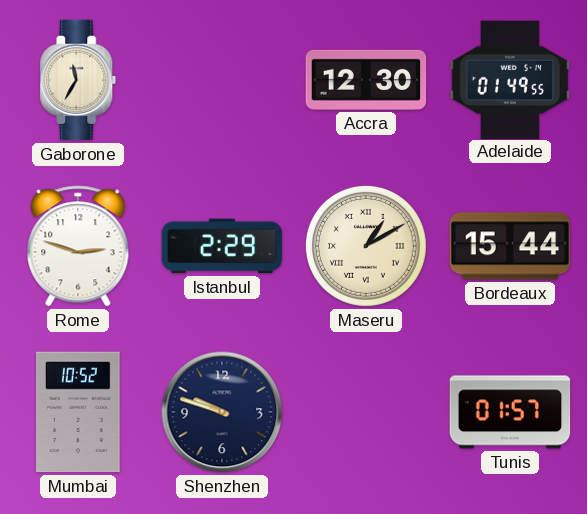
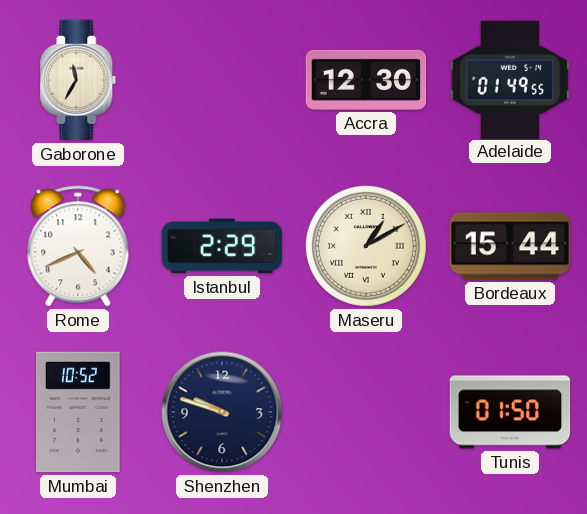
Rome: 2:48 -> 4:41 (78, 246)
Tunis: 01:57 -> 01:50 (510, 412)
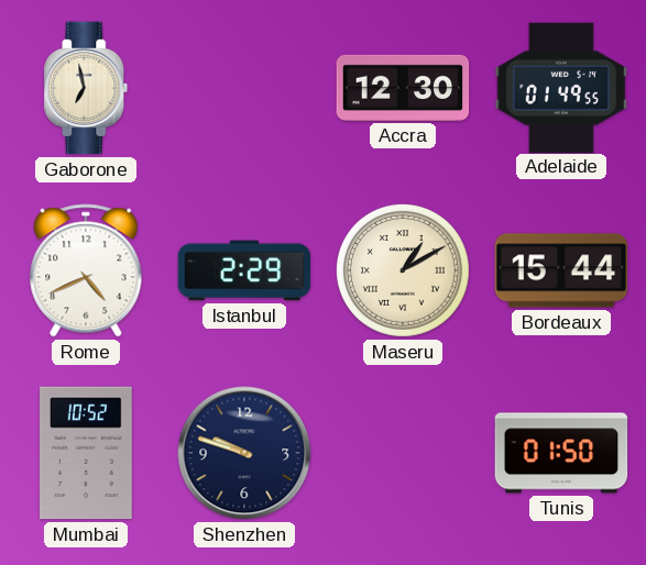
Gaborone: 11:35 -> 6:58 (86, 88)
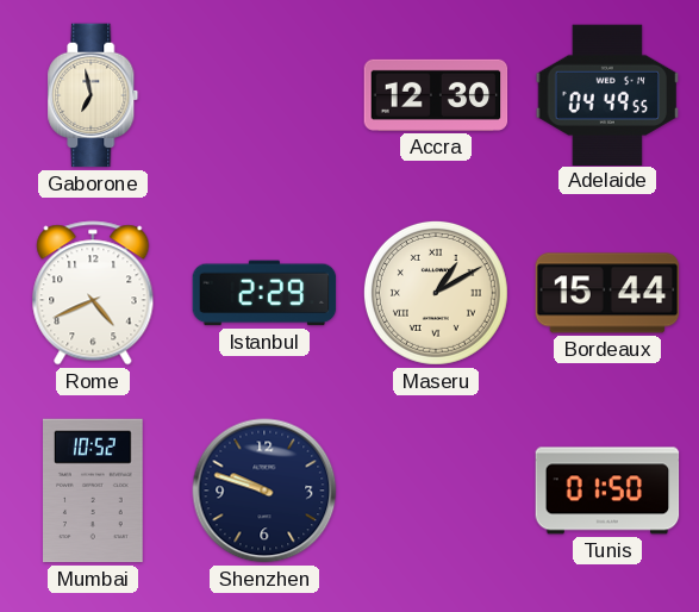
Adelaide: 01:49 -> 04:49 (607, 94)
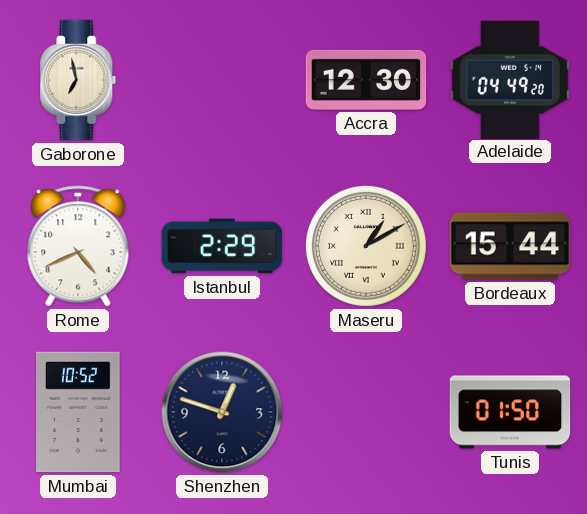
Adelaide: 04:49:55 -> 04:49:20 (510, 79)
Shenzhen: 9:48 -> 12:48 (222, 412)
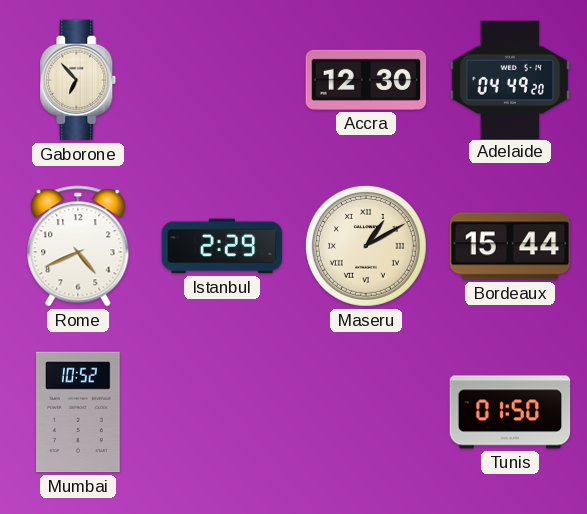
Gaborone: 6:58 -> 6:53 (78, 80)
Shenzhen: 12:48 -> none (222, 412)
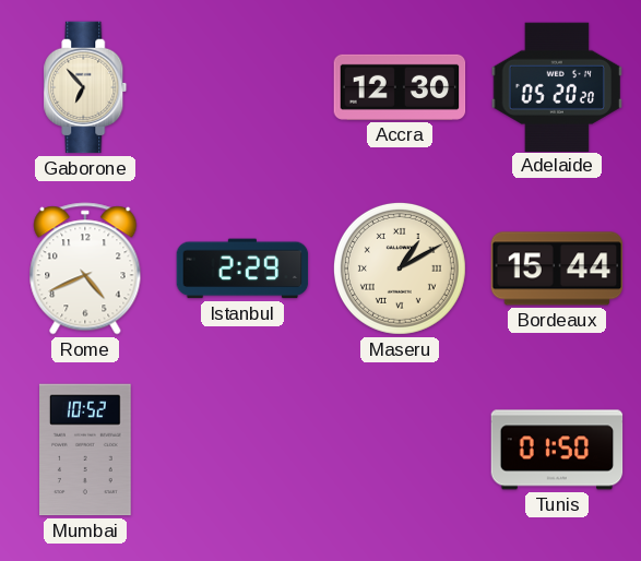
Adelaide: 04:49 -> 05:20 (557, 86)
